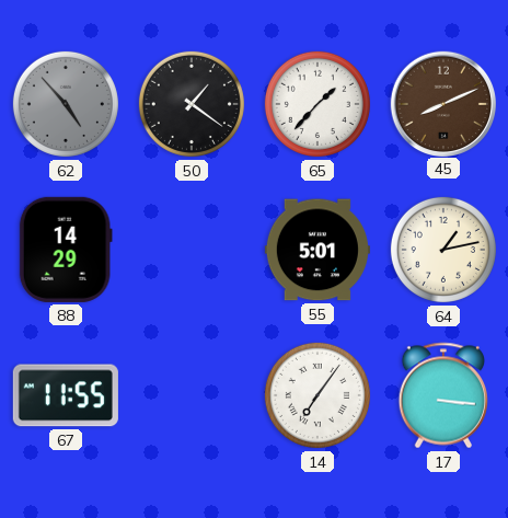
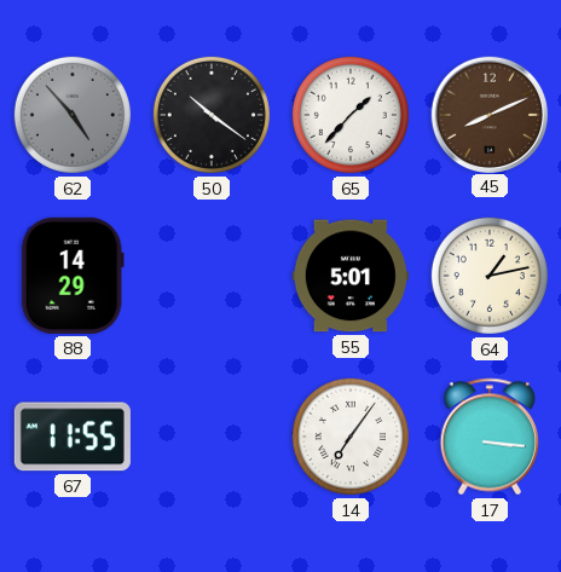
50: 1:21 -> 10:21 (212, 115)
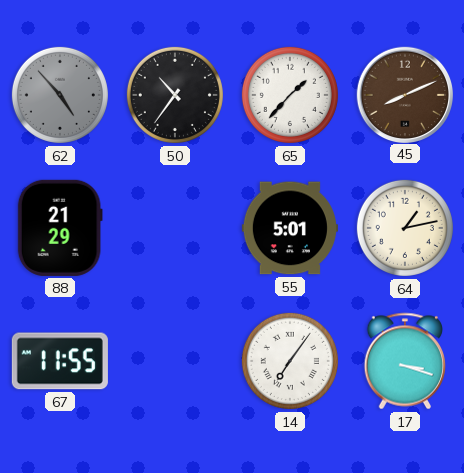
50: 10:21 -> 10:36 (175, 95)
88: 14:29 -> 21:29 (60, 228)
17: 3:16 -> 3:18 (405, 361)
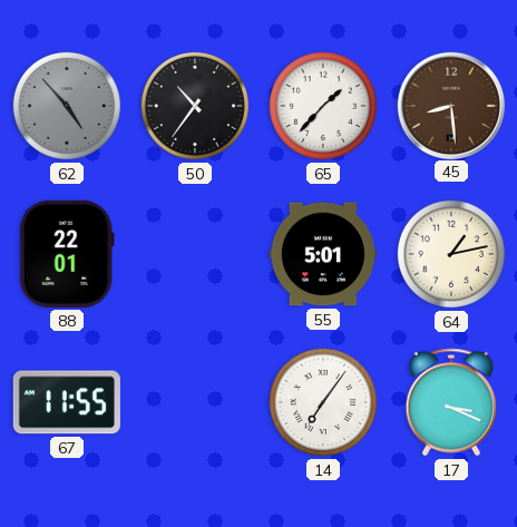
45: 8:11 -> 8:29 (450, 105)
88: 21:29 -> 22:01 (67, 254)
17: 3:18 -> 3:19 (451, 402)
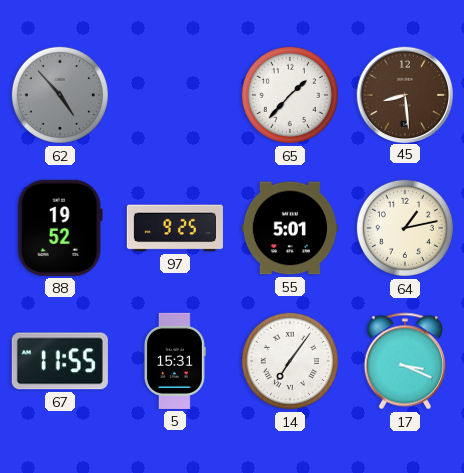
50: 10:36 -> none (195, 106)
88: 22:01 -> 19:52 (60, 228)
97: none -> 9:25 (175, 228)
5: none -> 15:31 (174, 361)
